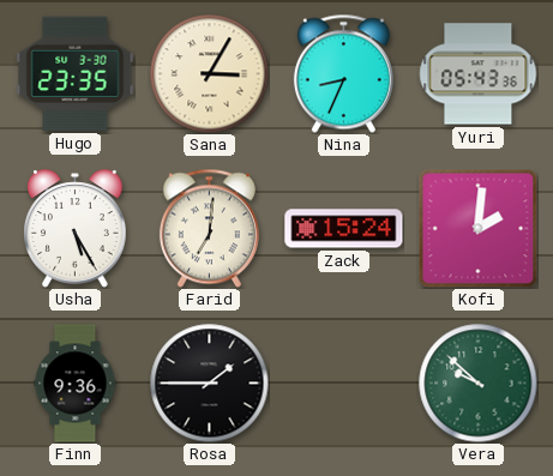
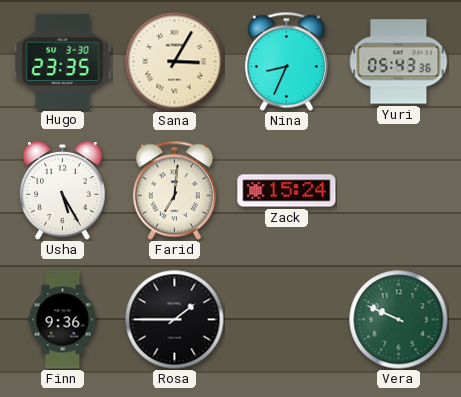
Kofi: 2:01 -> none (477, 228)
Vera: 9:52 -> 9:49 (399, 320)
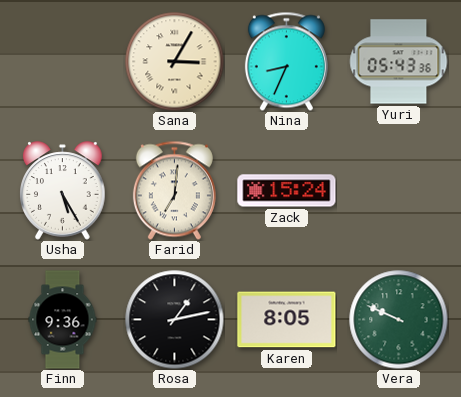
Hugo: 23:35 -> none (63, 61)
Rosa: 1:45 -> 1:13 (175, 320)
Karen: none -> 8:05 (287, 320)
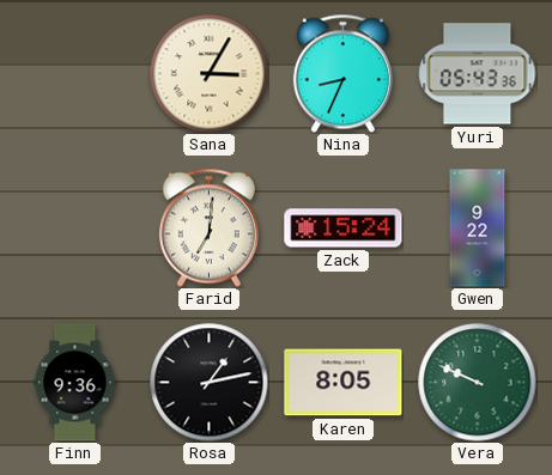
Usha: 5:25 -> none (63, 191)
Gwen: none -> 9:22 (478, 229)
